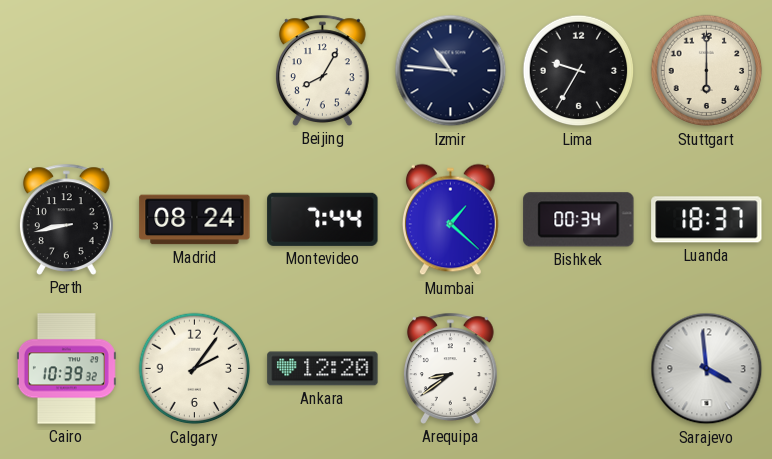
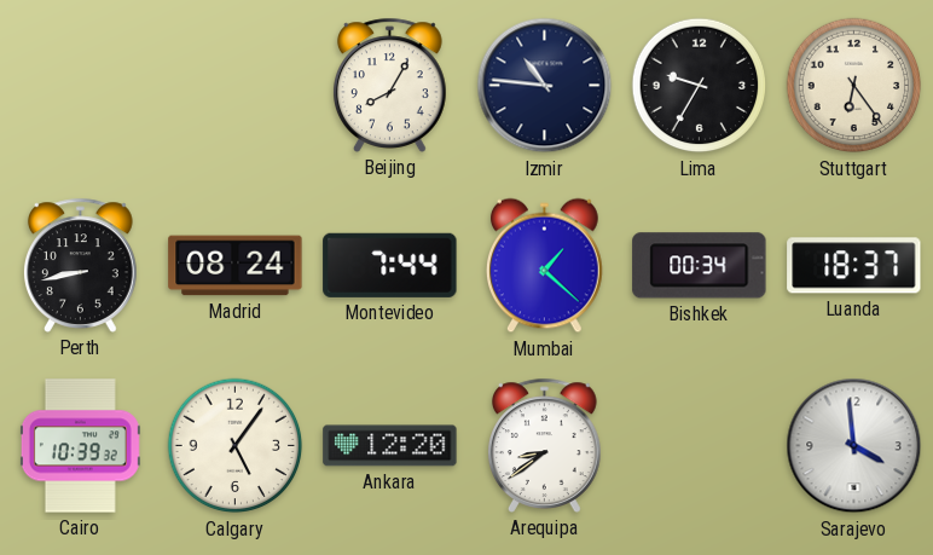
Stuttgart: 6:00 -> 6:24 (854, 86)
Calgary: 2:06 -> 5:06 (236, 446)
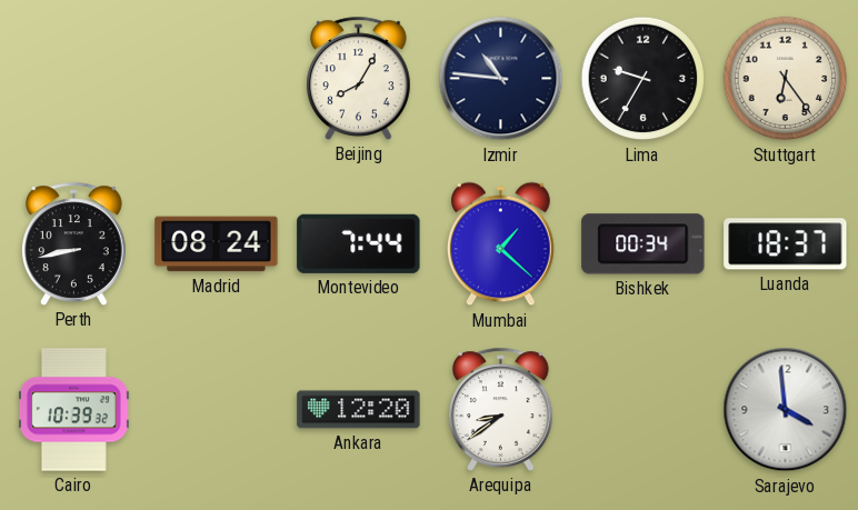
Calgary: 5:06 -> none (236, 446)
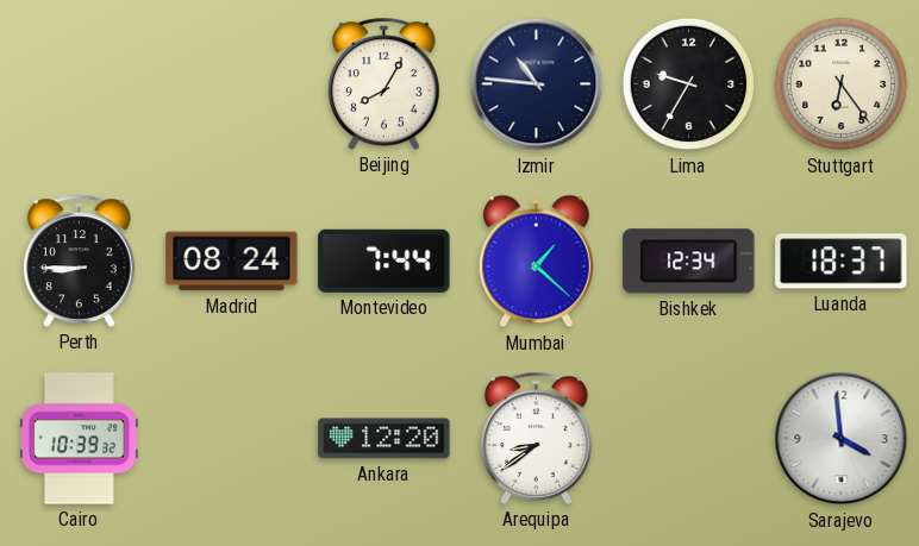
Perth: 8:43 -> 8:45 (79, 261)
Bishkek: 00:34 -> 12:34 (689, 262)
